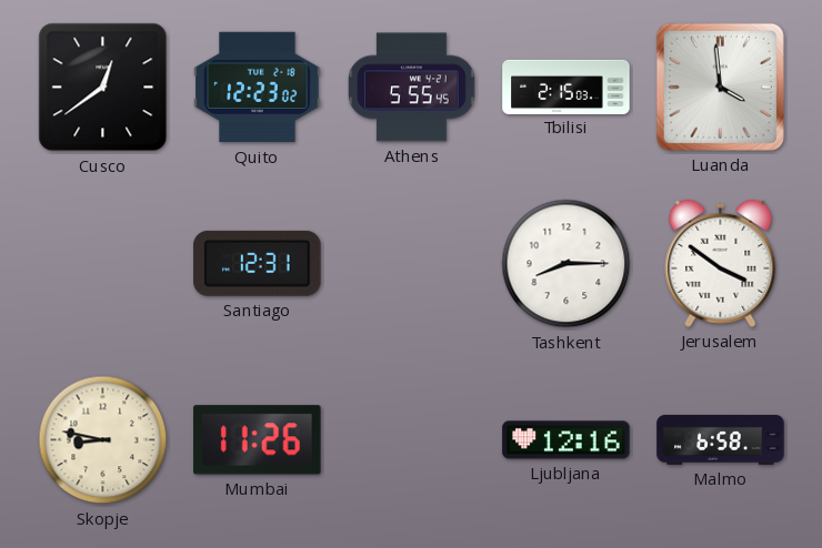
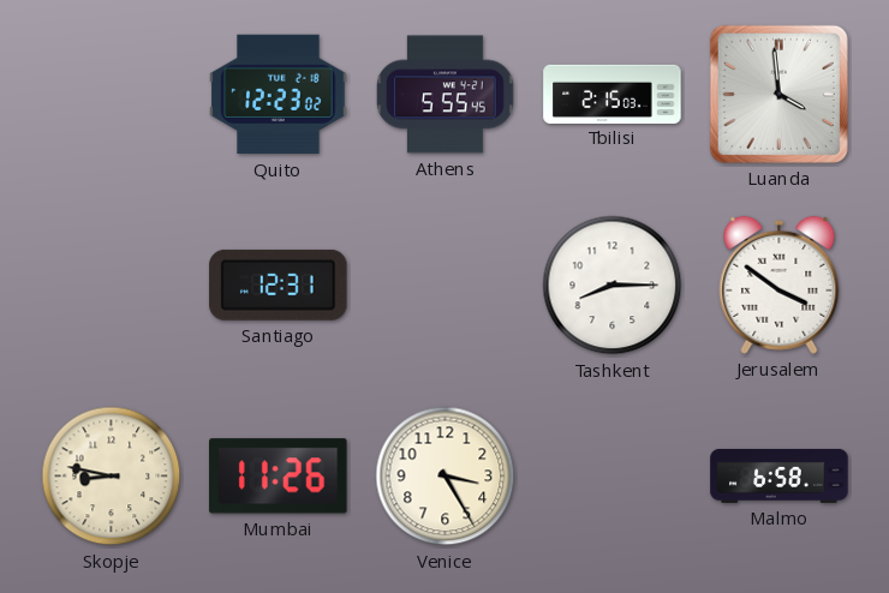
Cusco: 12:39 -> none (103, 88)
Venice: none -> 3:25 (446, 477)
Ljubljana: 12:16 -> none (567, 440)
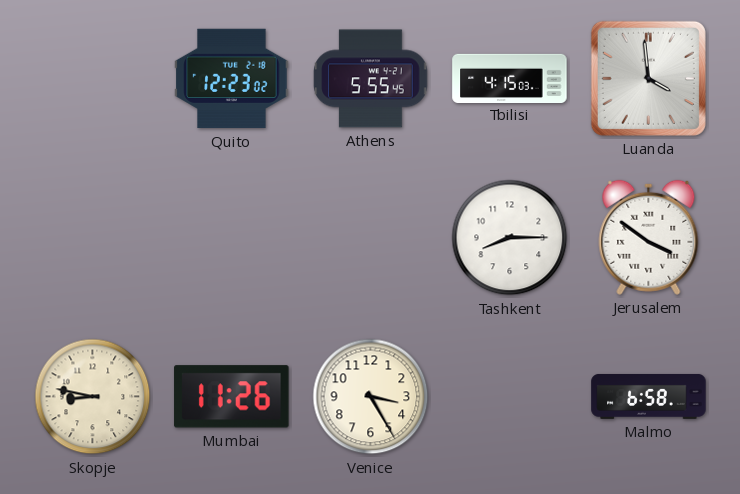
Tbilisi: 2:15 -> 4:15 (510, 78)
Santiago: 12:31 -> none (279, 284)
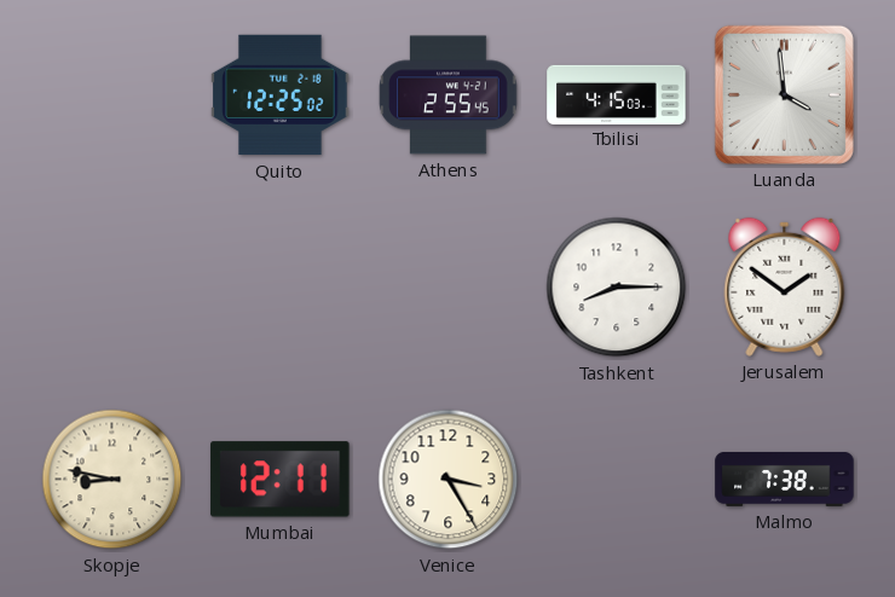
Quito: 12:23 -> 12:25 (281, 95)
Athens: 5:55 -> 2:55 (449, 95)
Jerusalem: 3:51 -> 1:51 (785, 286)
Mumbai: 11:26 -> 12:11 (281, 480)
Malmo: 6:58 -> 7:38 (785, 479)
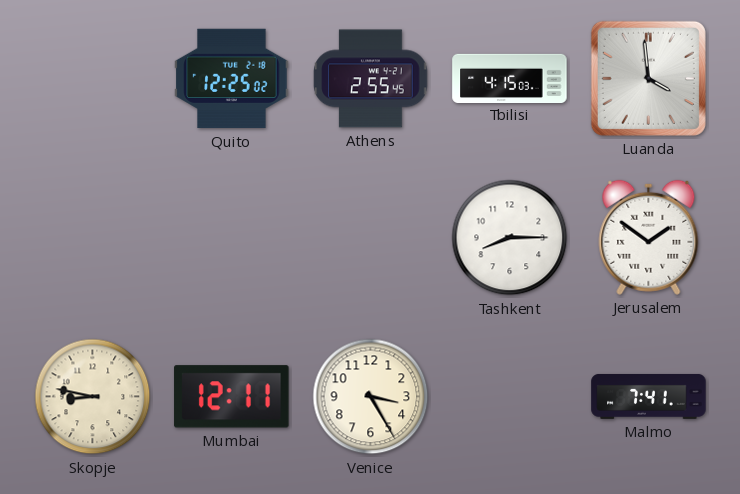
Malmo: 7:38 -> 7:41 (649, 396)
